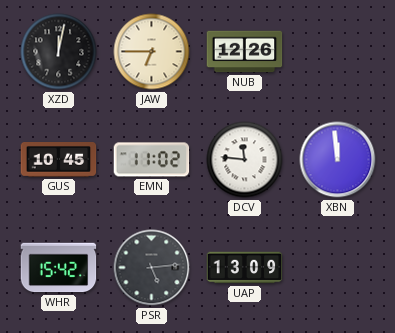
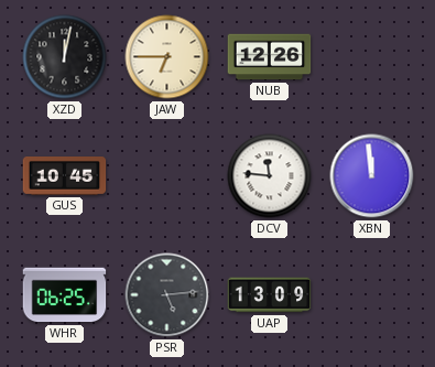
EMN: 11:02 -> none (152, 160)
WHR: 15:42 -> 06:25 (65, 295)
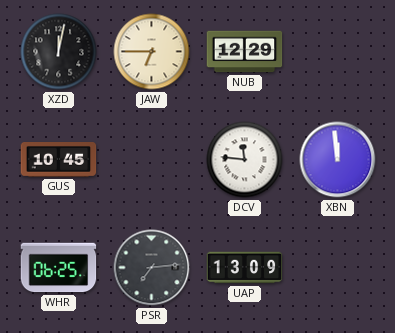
NUB: 12:26 -> 12:29 (245, 52)
PSR: 5:14 -> 7:14 (152, 268)
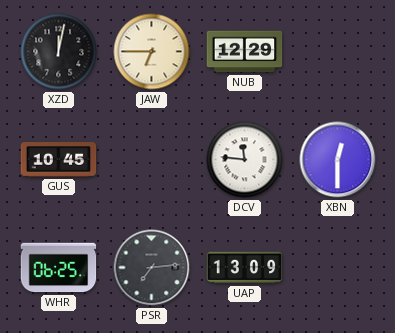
XBN: 11:59 -> 12:30 (338, 160)
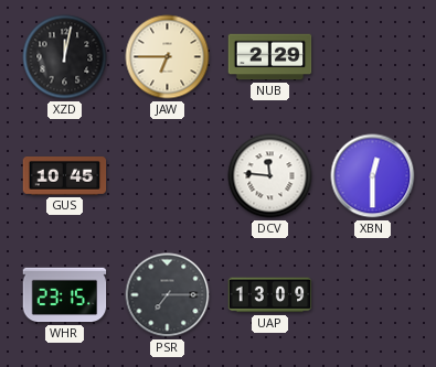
NUB: 12:29 -> 2:29 (270, 57)
WHR: 06:25 -> 23:15 (65, 295)
PSR: 7:14 -> 7:15 (168, 295)
